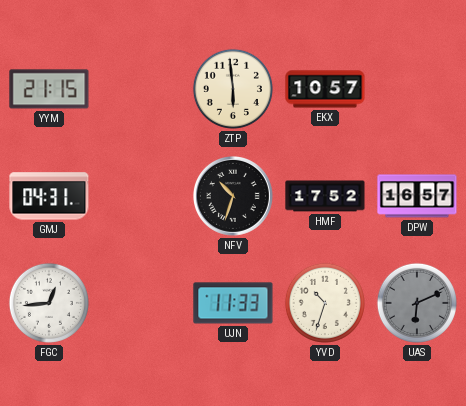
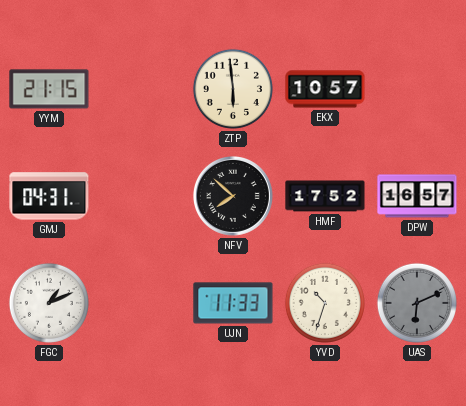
NFV: 10:33 -> 7:52 (233, 196)
FGC: 12:44 -> 1:11 (49, 303)
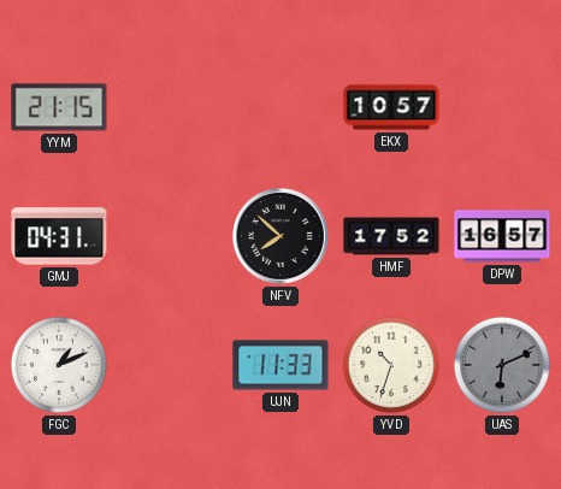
ZTP: 5:59 -> none (233, 89)
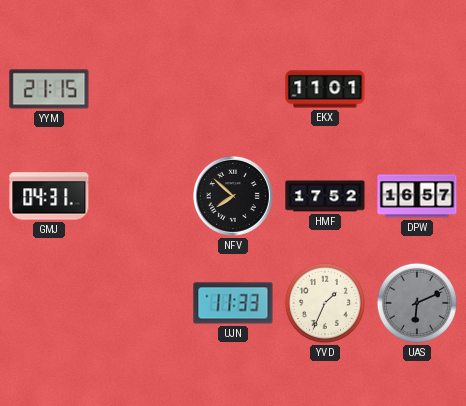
EKX: 10:57 -> 11:01 (325, 89)
FGC: 1:11 -> none (59, 365)
YVD: 10:33 -> 1:34 (325, 303)
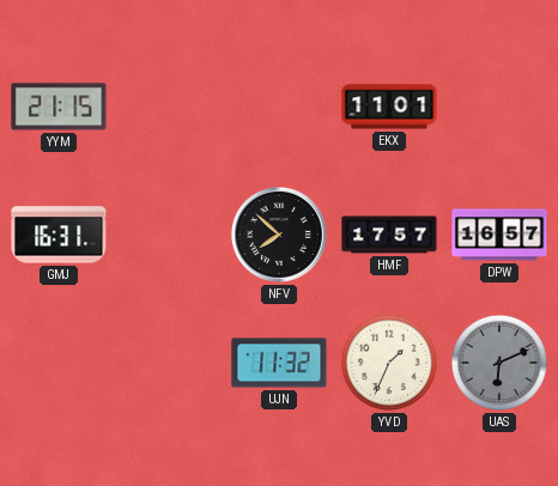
GMJ: 04:31 -> 16:31 (59, 235)
HMF: 17:52 -> 17:57 (389, 235)
UJN: 11:33 -> 11:32 (279, 363)
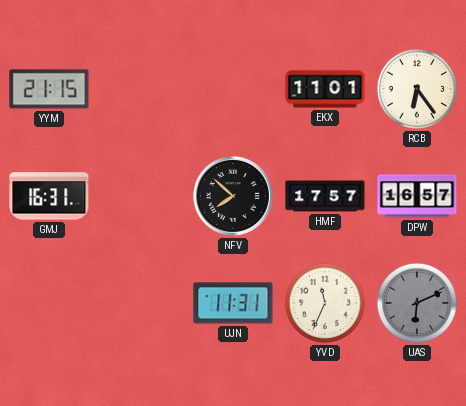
RCB: none -> 6:24 (417, 89)
UJN: 11:32 -> 11:31 (233, 303)
YVD: 1:34 -> 11:34 (325, 303)
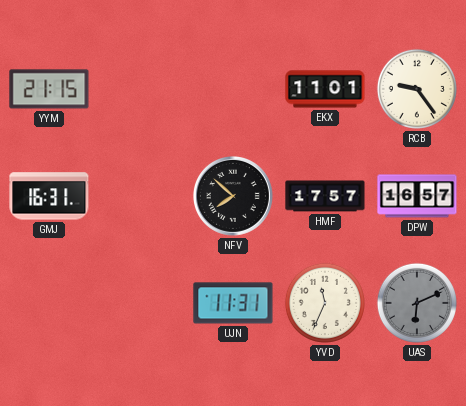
RCB: 6:24 -> 9:24 (417, 89)
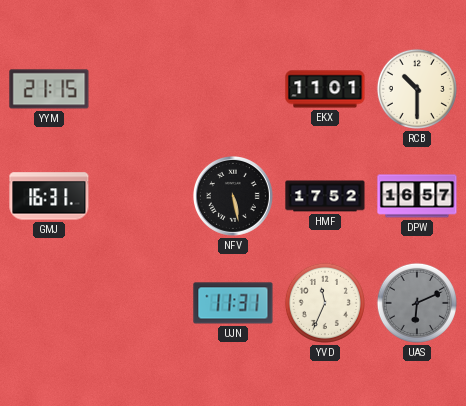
RCB: 9:24 -> 10:30 (417, 89)
NFV: 7:52 -> 5:28 (233, 196)
HMF: 17:57 -> 17:52 (325, 196)
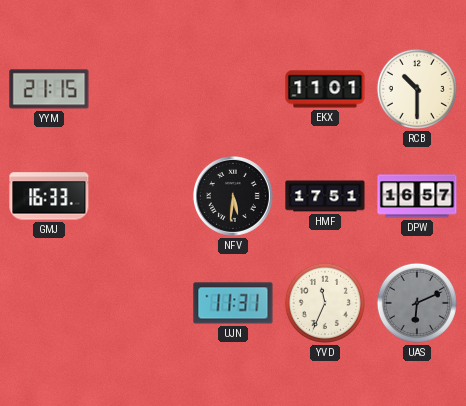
GMJ: 16:31 -> 16:33 (49, 196)
NFV: 5:28 -> 5:31 (233, 196)
HMF: 17:52 -> 17:51 (325, 196)
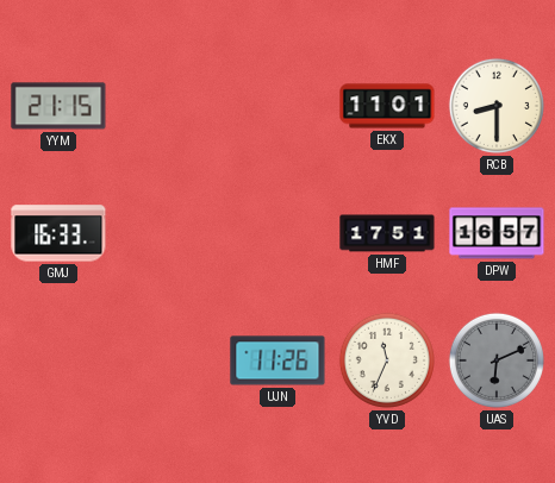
RCB: 10:30 -> 8:30 (497, 106)
NFV: 5:31 -> none (233, 196)
UJN: 11:31 -> 11:26 (277, 360)
